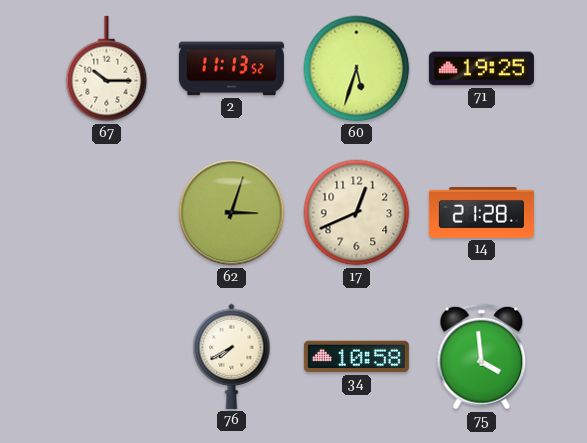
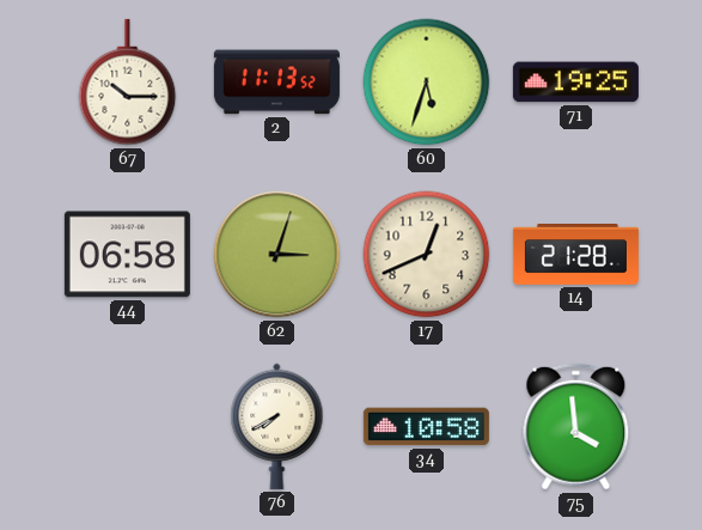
44: none -> 06:58 (127, 255)
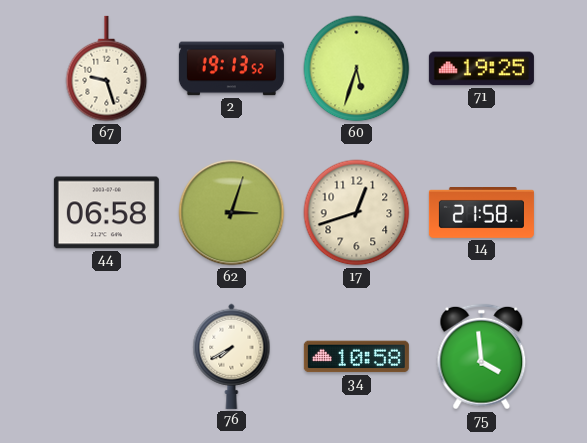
67: 10:15 -> 9:27 (107, 69)
2: 11:13 -> 19:13 (231, 69)
17: 12:41 -> 12:42 (357, 213)
14: 21:28 -> 21:58 (481, 213)
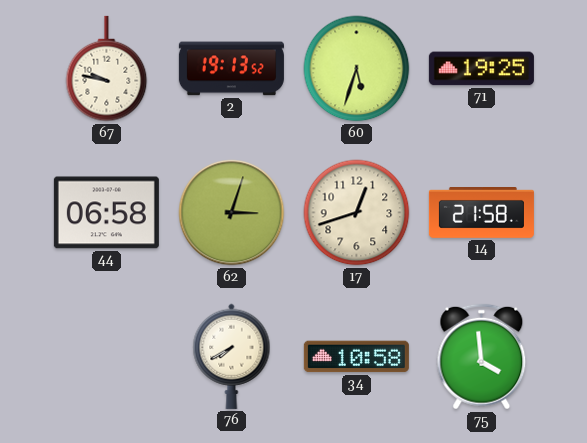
67: 9:27 -> 9:47 (107, 69)
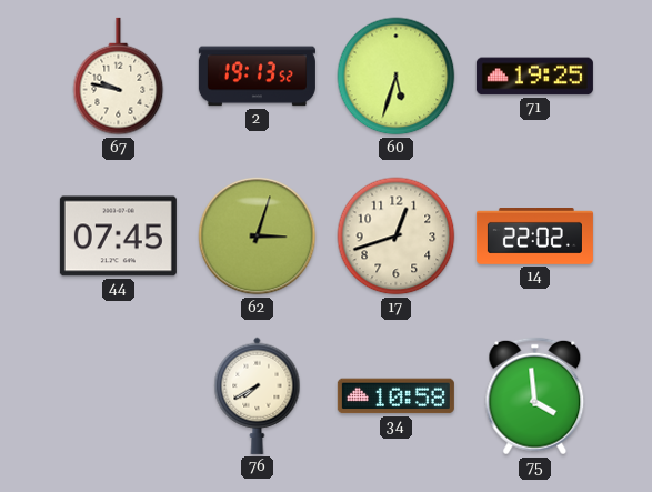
44: 06:58 -> 07:45 (118, 237)
14: 21:58 -> 22:02 (534, 237)
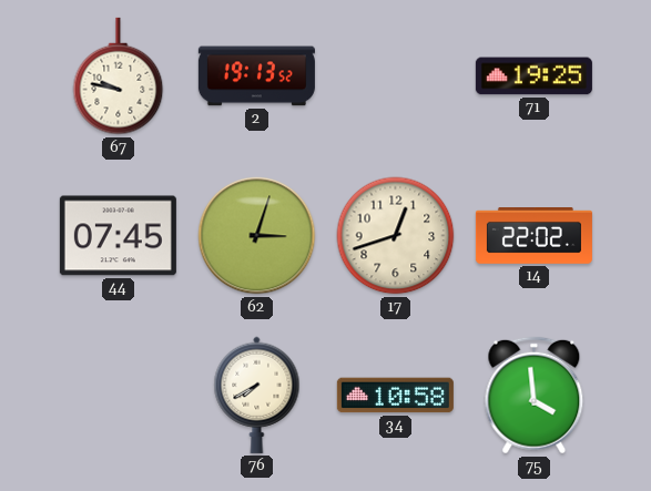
60: 5:33 -> none (397, 77)
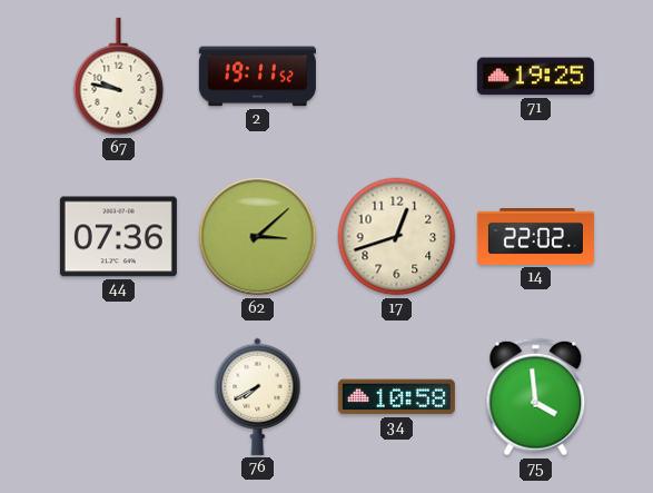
2: 19:13 -> 19:11 (257, 77)
44: 07:45 -> 07:36 (118, 237)
62: 3:03 -> 3:08 (258, 237)
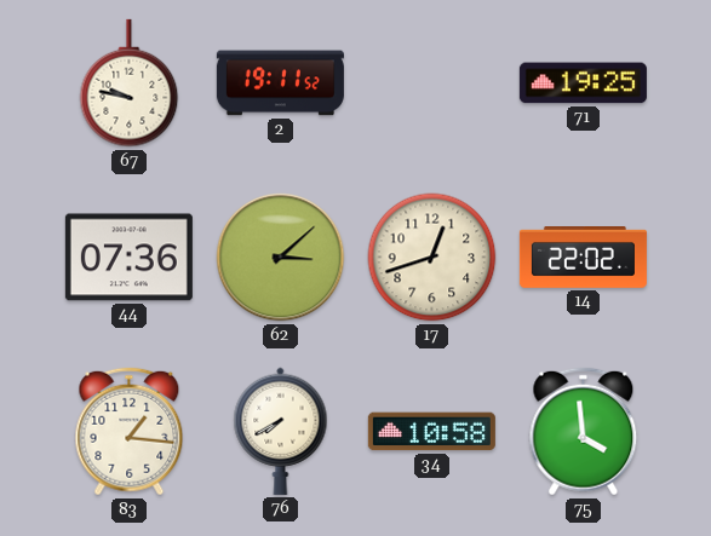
83: none -> 1:16 (130, 432)
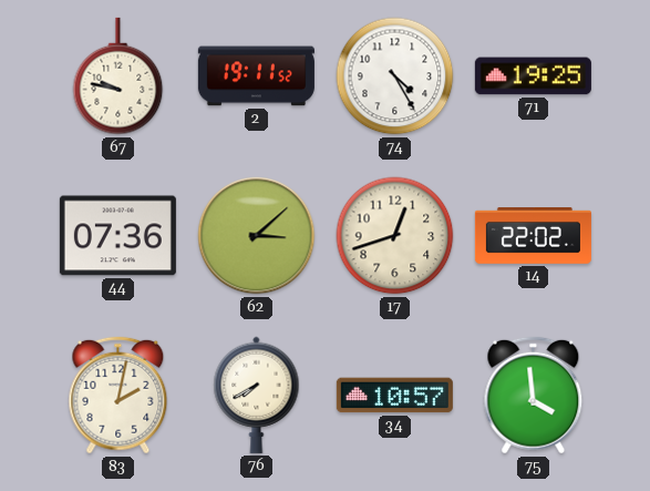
74: none -> 4:25 (395, 76)
83: 1:16 -> 2:02 (118, 396)
34: 10:58 -> 10:57 (394, 396)
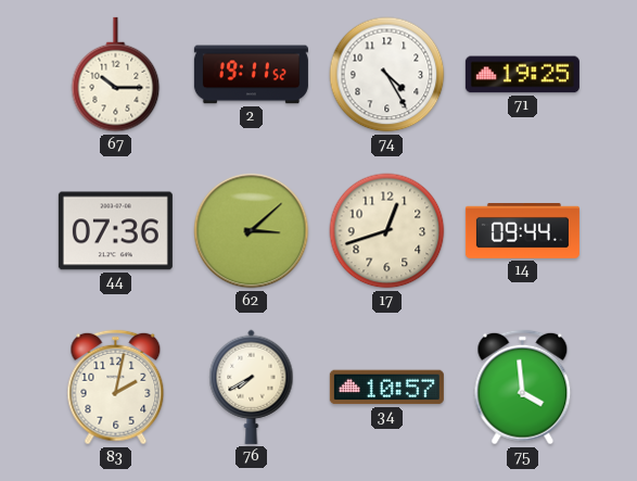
67: 9:47 -> 10:15 (116, 75)
14: 22:02 -> 09:44 (522, 231)
